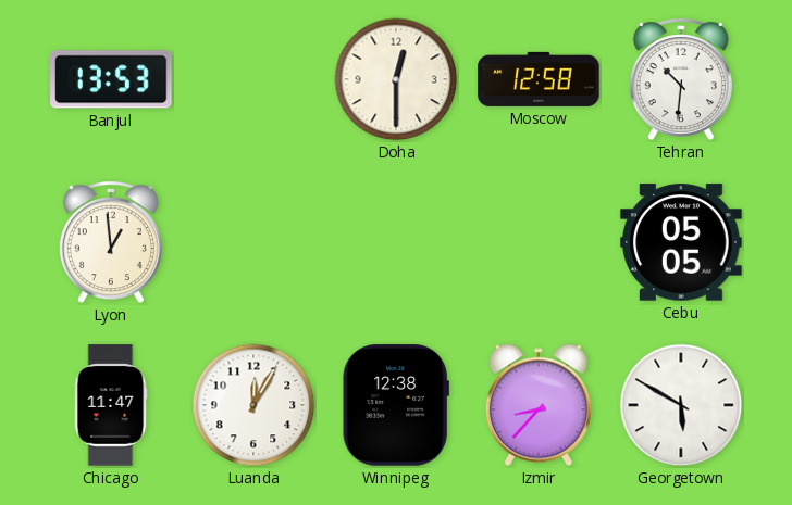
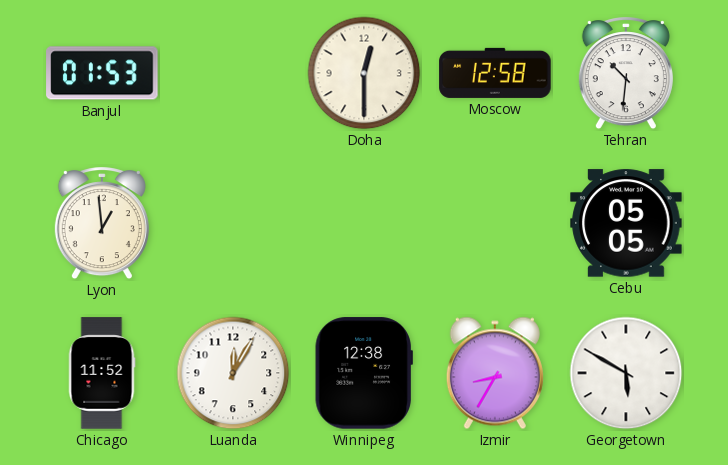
Banjul: 13:53 -> 01:53 (102, 73)
Chicago: 11:47 -> 11:52 (102, 373)
Izmir: 8:37 -> 8:35 (495, 373)
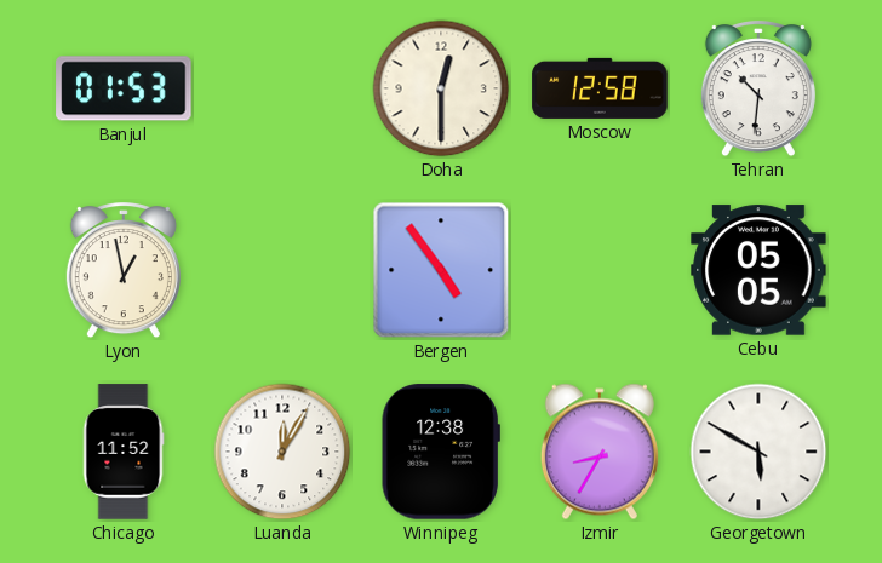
Lyon: 12:59 -> 12:58 (124, 271)
Bergen: none -> 4:54 (441, 270)
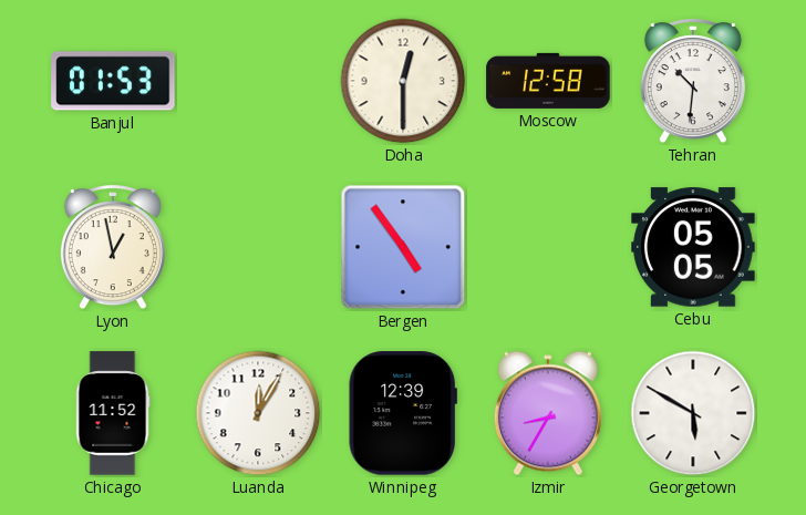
Winnipeg: 12:38 -> 12:39 (403, 413)
